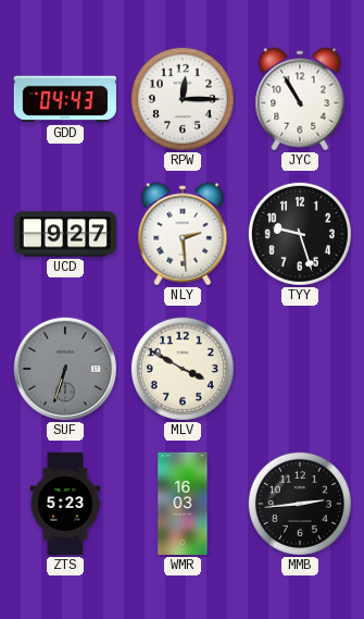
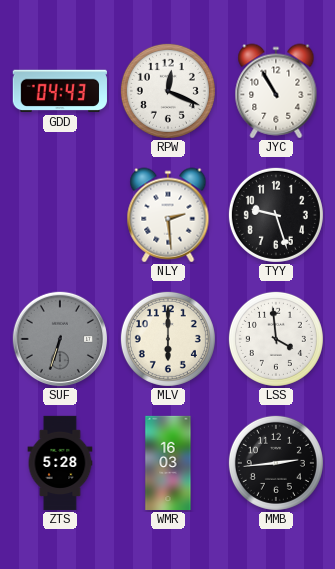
RPW: 12:15 -> 12:19 (168, 91)
UCD: 9:27 -> none (64, 234)
MLV: 3:50 -> 6:00 (168, 339)
LSS: none -> 3:59 (276, 339)
ZTS: 5:23 -> 5:28 (60, 463)
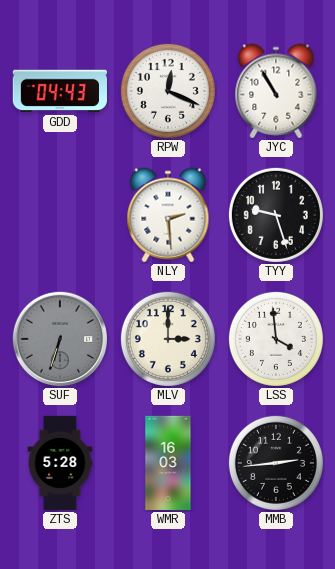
MLV: 6:00 -> 3:00 (168, 339)
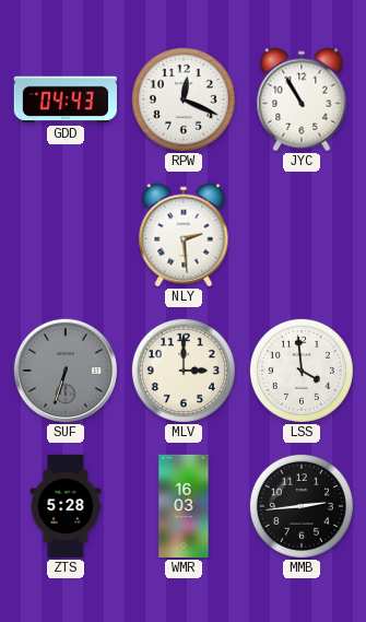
TYY: 9:27 -> none (276, 215)
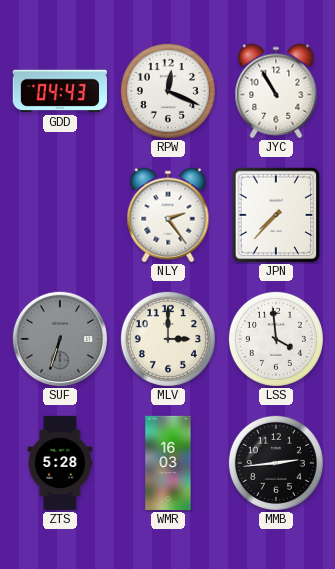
NLY: 2:29 -> 2:24 (168, 215)
JPN: none -> 7:37 (276, 215)
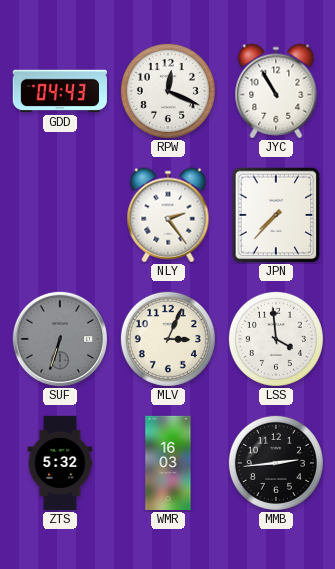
MLV: 3:00 -> 3:04 (168, 339)
ZTS: 5:28 -> 5:32 (60, 463)
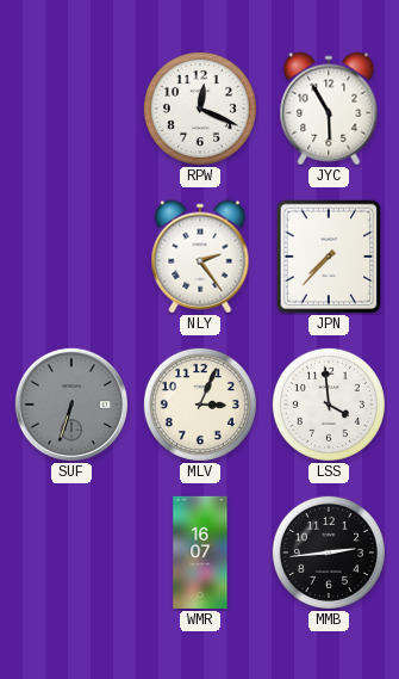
GDD: 04:43 -> none (60, 91)
JYC: 10:55 -> 5:55 (329, 109)
ZTS: 5:32 -> none (60, 463)
WMR: 16:03 -> 16:07 (200, 553)
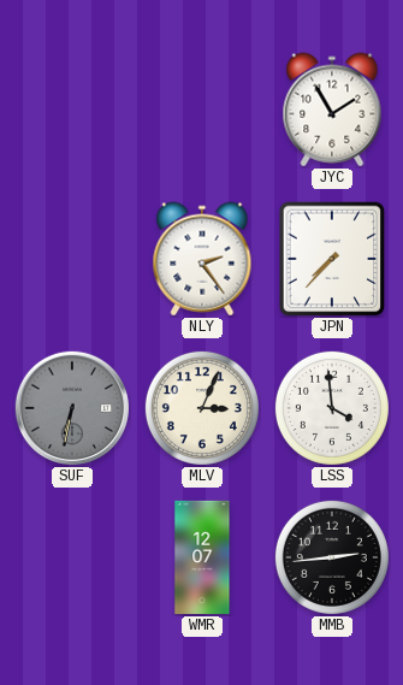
RPW: 12:19 -> none (200, 109)
JYC: 5:55 -> 1:55 (332, 110)
SUF: 6:33 -> 6:32 (72, 408)
WMR: 16:07 -> 12:07 (202, 557)
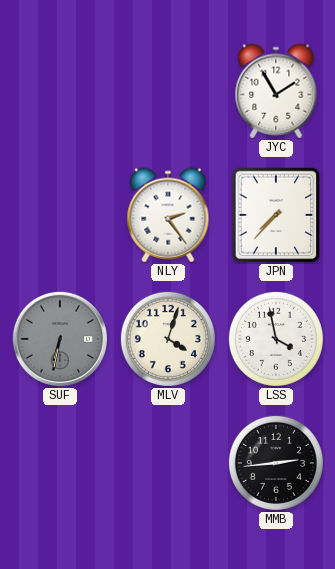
MLV: 3:04 -> 4:03 (168, 339)
LSS: 3:59 -> 3:58 (276, 339)
WMR: 12:07 -> none (202, 557)
